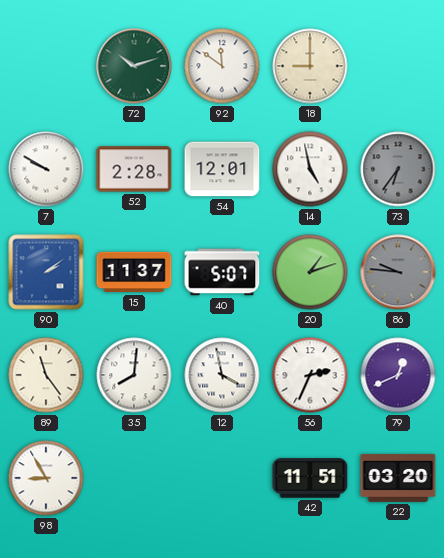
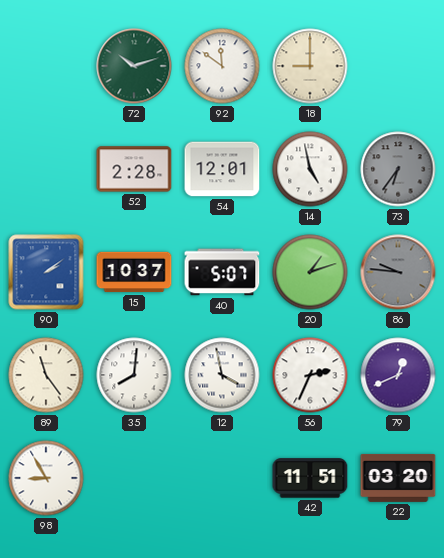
7: 9:50 -> none (46, 169)
15: 11:37 -> 10:37 (134, 272)
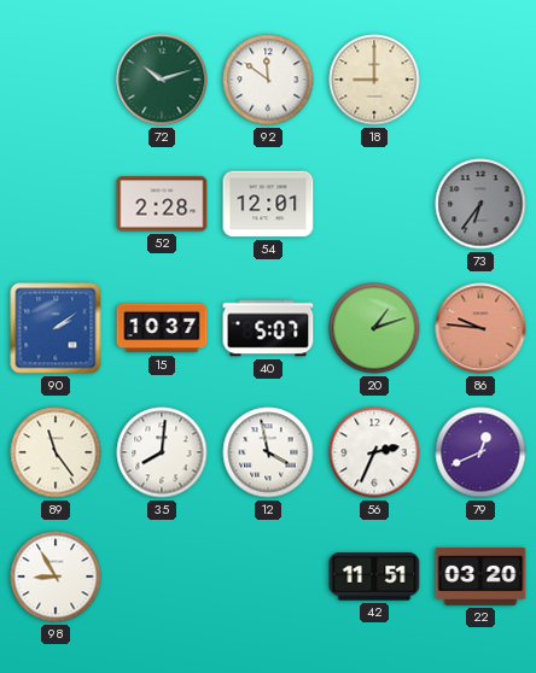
14: 4:58 -> none (310, 169)
86 dial: grey -> salmon (480, 328)
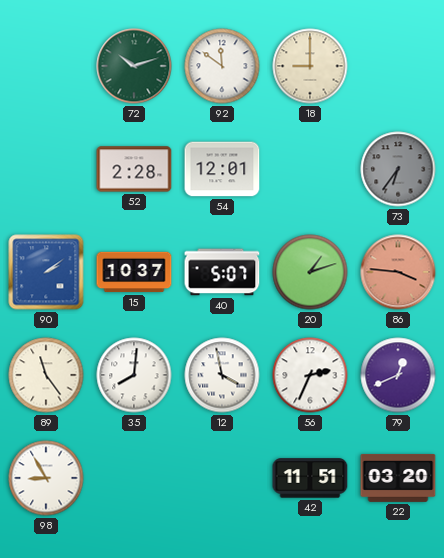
86: 9:46 -> 3:46 (398, 272)
